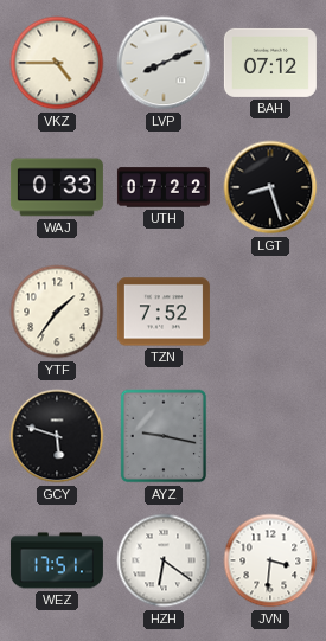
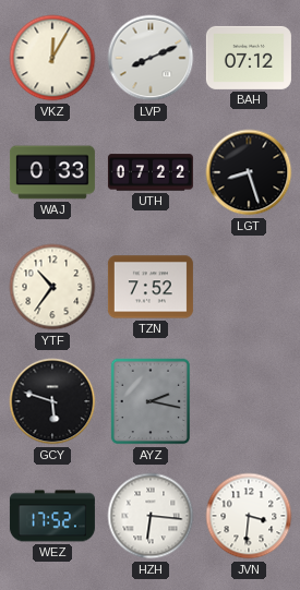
VKZ: 4:45 -> 12:05 (52, 58)
YTF: 1:36 -> 10:36 (52, 287)
AYZ: 9:17 -> 2:17 (151, 401)
WEZ: 17:51 -> 17:52 (52, 516)
HZH: 6:21 -> 6:16 (151, 516)
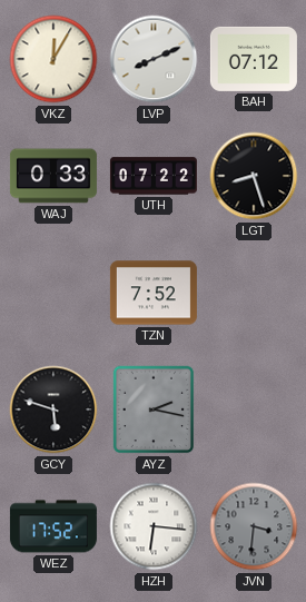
YTF: 10:36 -> none (52, 287)
JVN dial: white -> grey (254, 526)
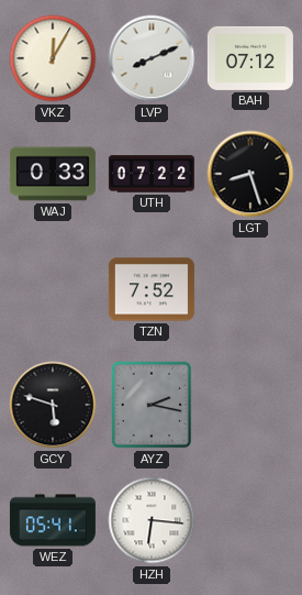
WEZ: 17:52 -> 05:41 (53, 520)
JVN: 3:31 -> none (254, 526)
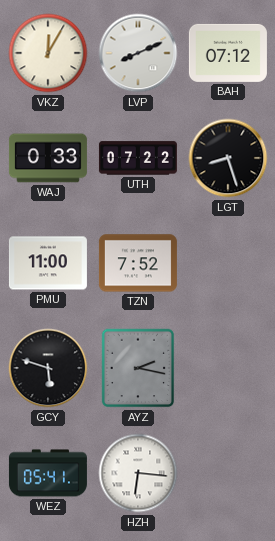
PMU: none -> 11:00 (48, 263)
